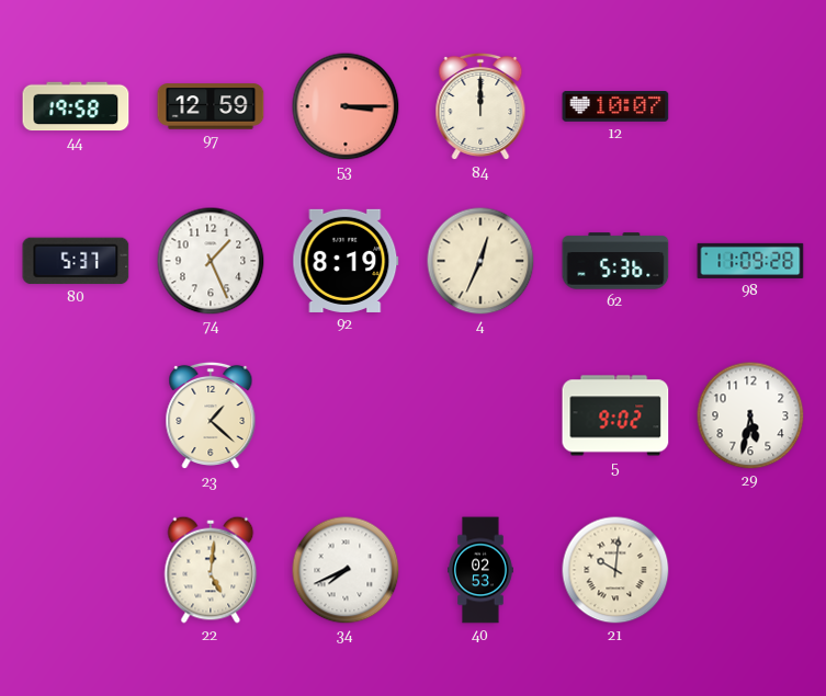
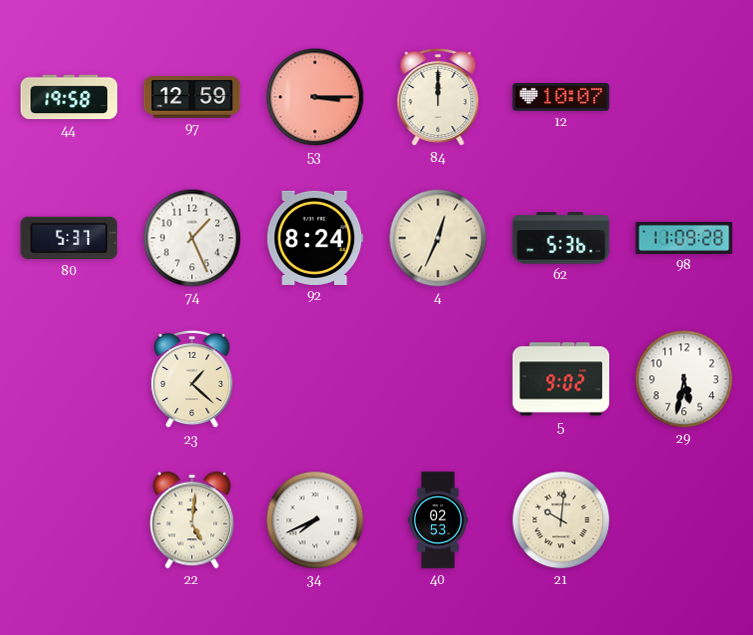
92: 8:19 -> 8:24 (315, 238)
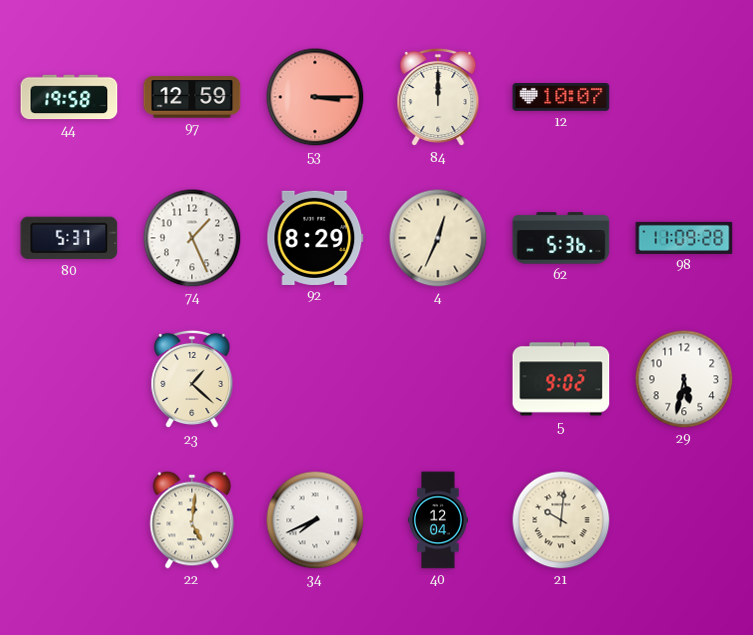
92: 8:24 -> 8:29 (315, 238)
40: 02:53 -> 12:04 (438, 520)
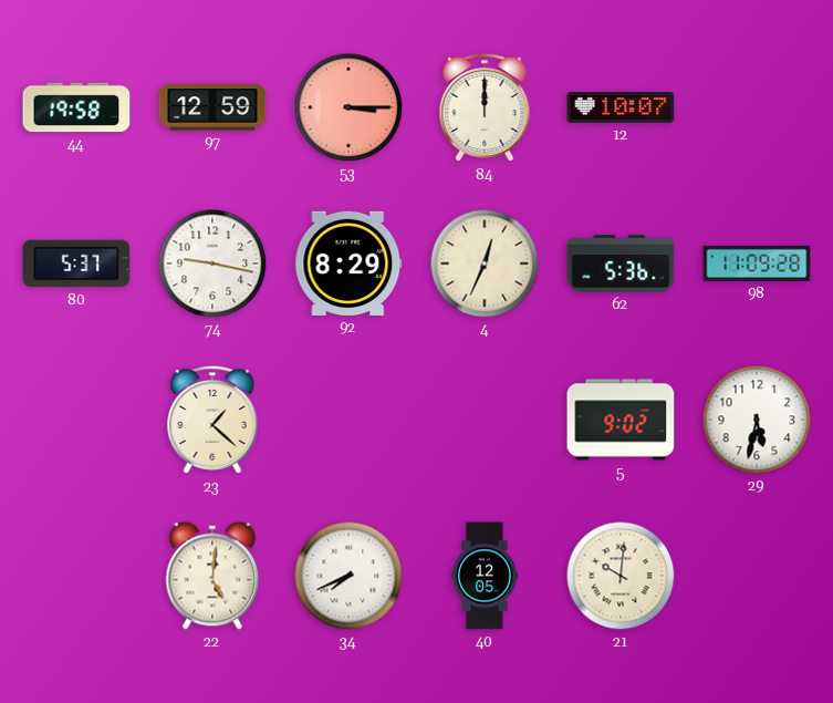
74: 1:26 -> 9:17 (212, 263)
40: 12:04 -> 12:05 (485, 576)
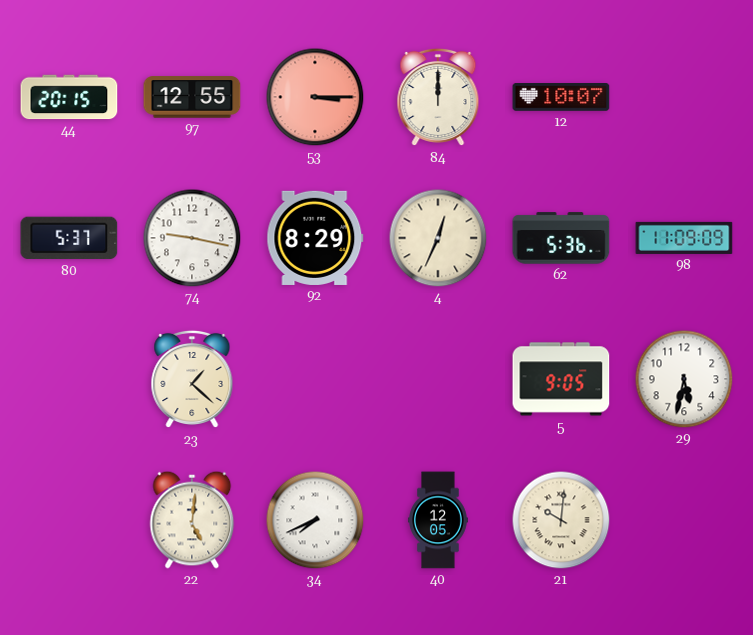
44: 19:58 -> 20:15 (69, 97)
97: 12:59 -> 12:55 (192, 97)
98: 11:09:28 -> 11:09:09 (684, 238)
5: 9:02 -> 9:05 (561, 379)
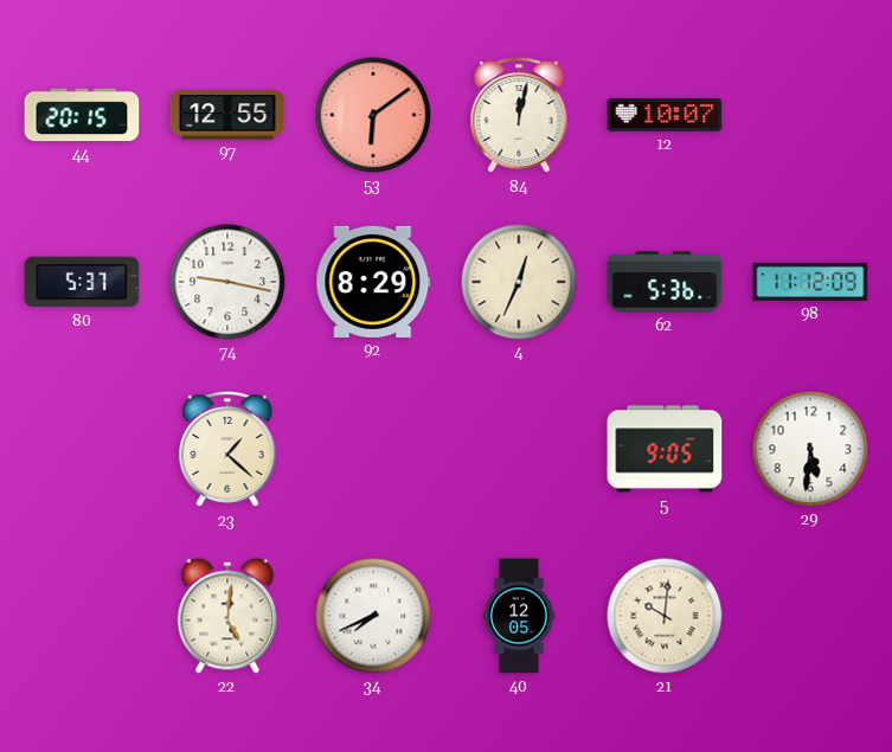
53: 3:15 -> 6:09 (373, 115)
84: 12:00 -> 12:02 (519, 115)
98: 11:09 -> 11:12 (810, 282)
29: 5:32 -> 5:31 (810, 449)
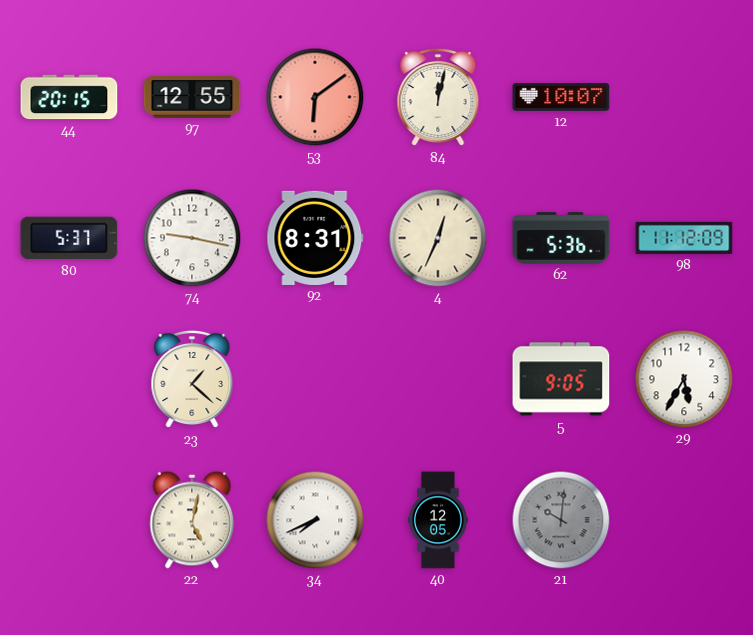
92: 8:29 -> 8:31 (315, 238)
29: 5:31 -> 5:35 (684, 379)
22: 5:01 -> 5:02 (192, 520)
21 dial: cream -> grey (561, 520)
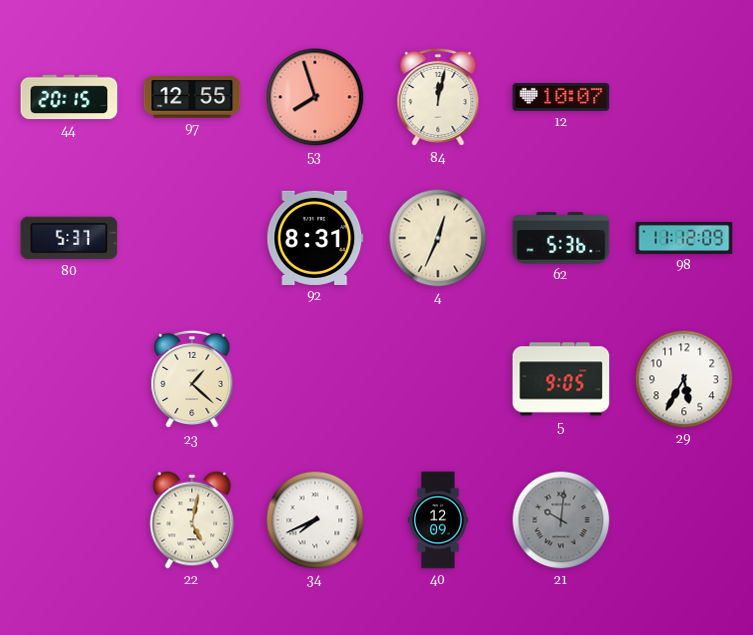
53: 6:09 -> 7:57 (315, 97)
74: 9:17 -> none (192, 238)
40: 12:05 -> 12:09 (438, 520)
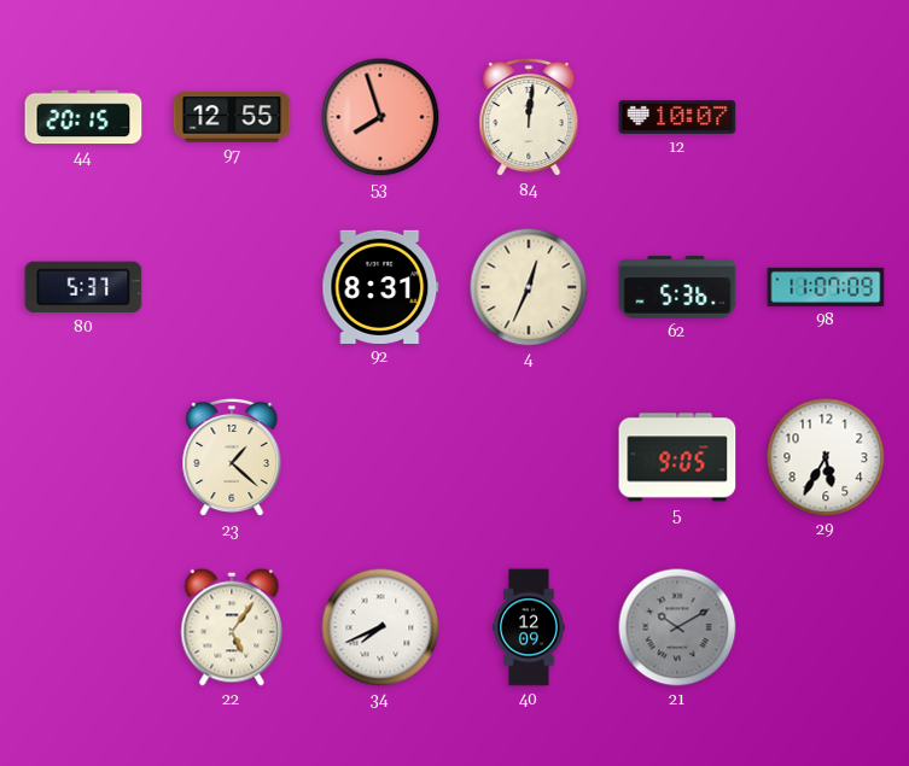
84: 12:02 -> 12:01 (529, 117)
98: 11:12 -> 11:07 (826, 287)
22: 5:02 -> 5:06 (232, 627)
21: 10:01 -> 10:10 (677, 627)
